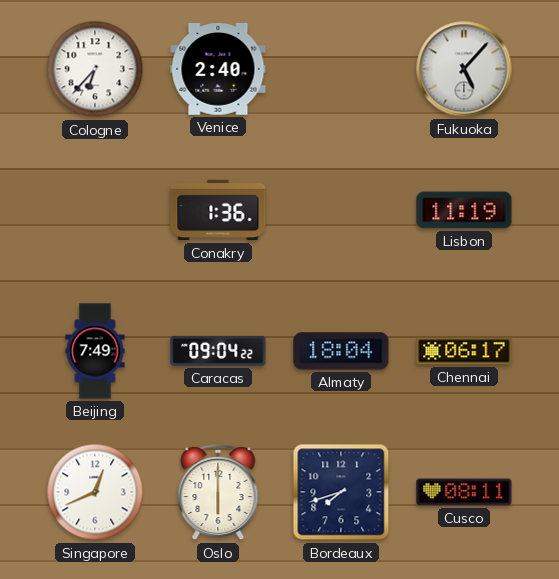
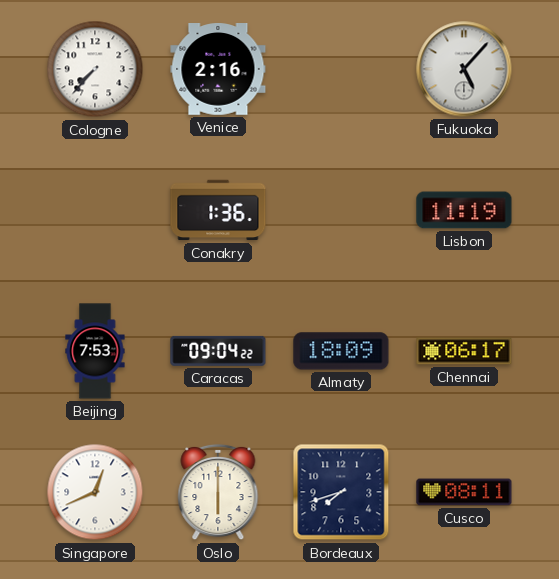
Cologne: 6:37 -> 7:37 (95, 69)
Venice: 2:40 -> 2:16 (218, 69)
Beijing: 7:49 -> 7:53 (95, 351)
Almaty: 18:04 -> 18:09 (341, 351)
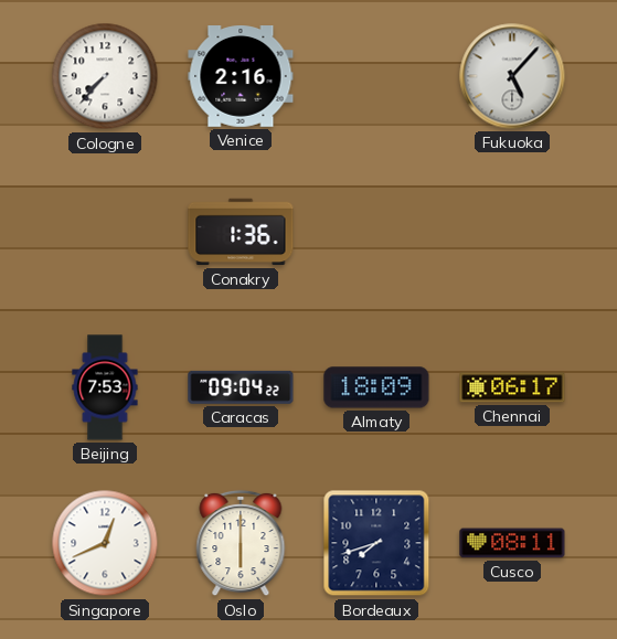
Lisbon: 11:19 -> none (464, 210)
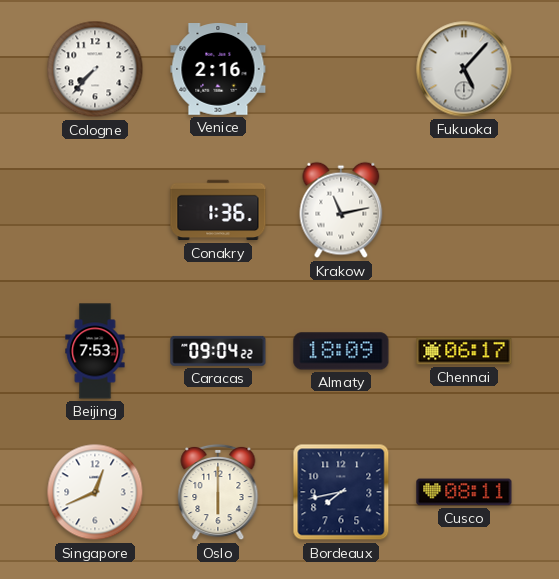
Krakow: none -> 11:13 (341, 210)
Bordeaux: 7:42 -> 7:43 (341, 492)
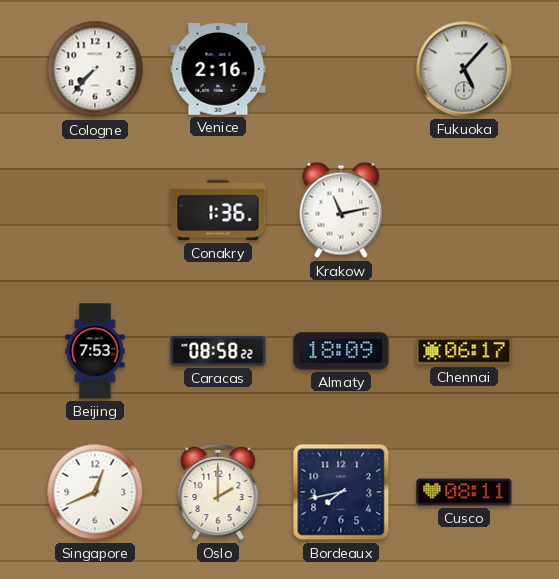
Caracas: 09:04 -> 08:58 (218, 351)
Oslo: 6:00 -> 2:00 (218, 492)
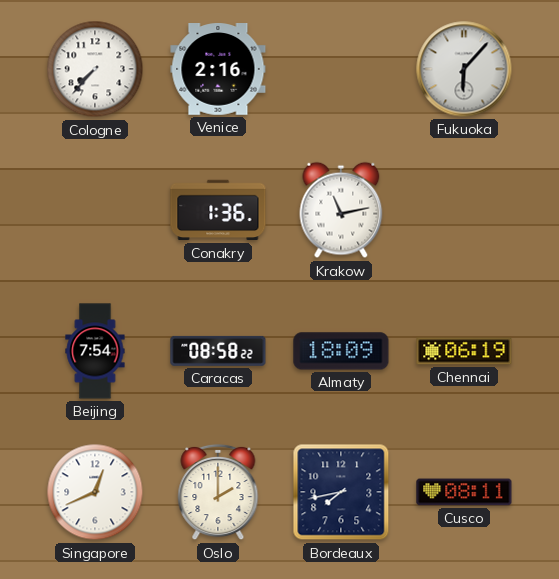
Fukuoka: 5:07 -> 6:07 (464, 69)
Beijing: 7:53 -> 7:54 (95, 351)
Chennai: 06:17 -> 06:19 (464, 351)
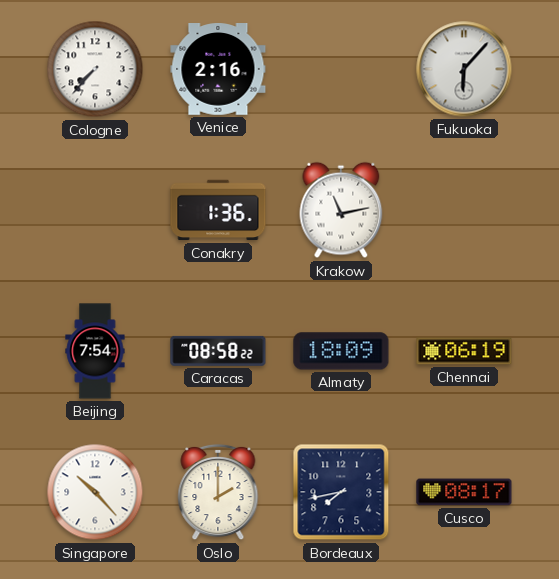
Singapore: 12:41 -> 10:23 (95, 492)
Cusco: 08:11 -> 08:17 (464, 492)
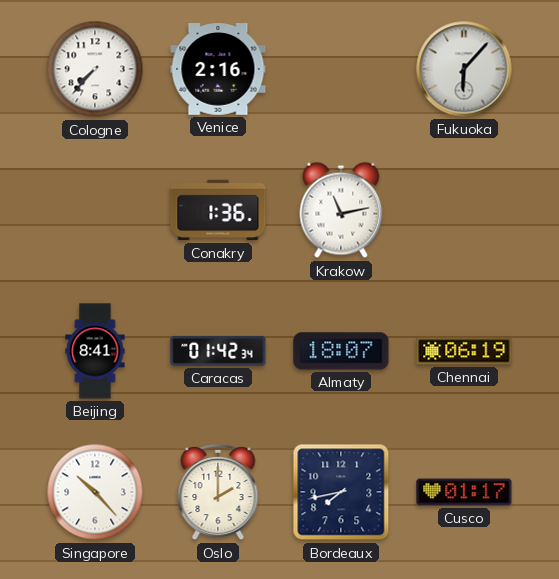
Beijing: 7:54 -> 8:41 (95, 351)
Caracas: 08:58 -> 01:42 (218, 351)
Almaty: 18:09 -> 18:07 (341, 351)
Cusco: 08:17 -> 01:17 (464, 492)
